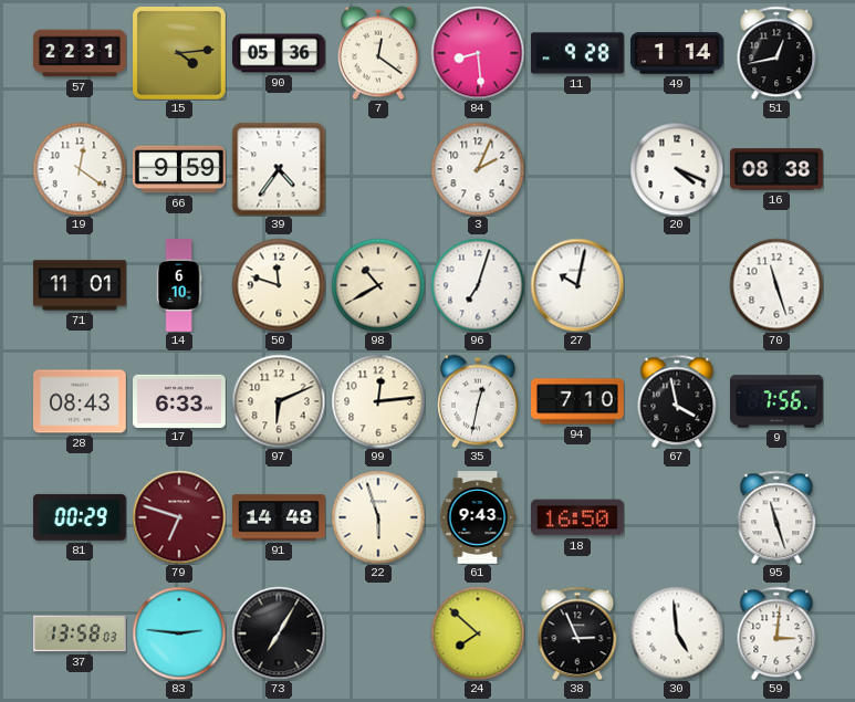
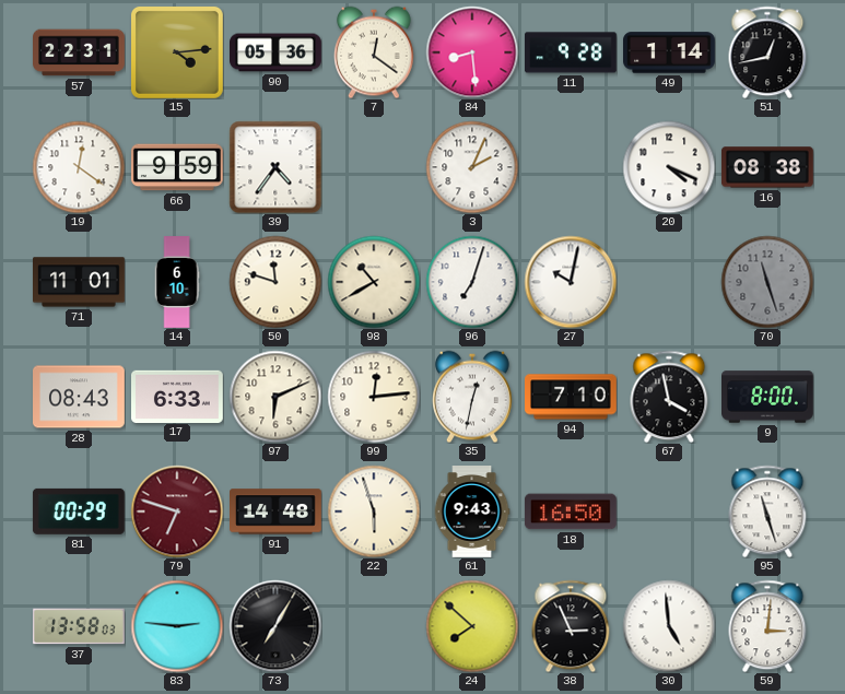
70 dial: white -> grey (767, 282)
9: 7:56 -> 8:00 (768, 397)
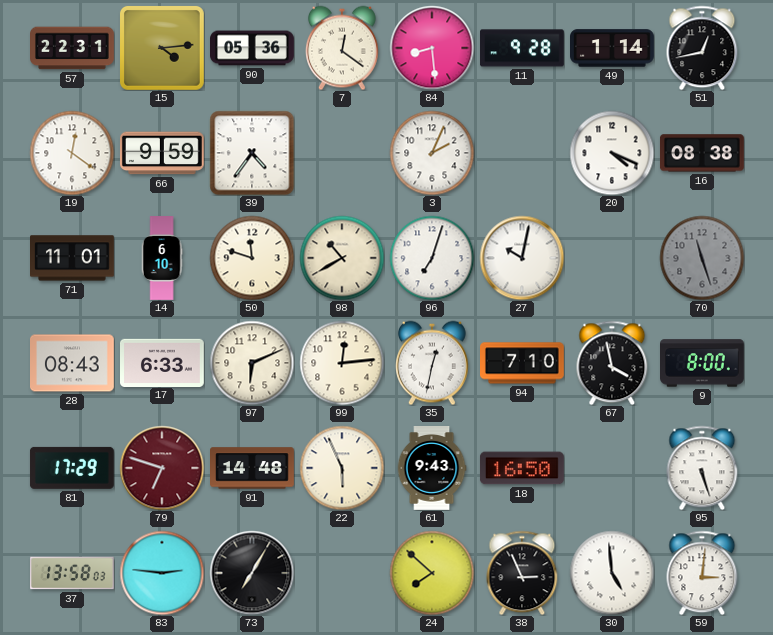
81: 00:29 -> 17:29 (72, 468)
22: 5:57 -> 5:56 (342, 468)
95: 11:27 -> 5:27 (702, 468)
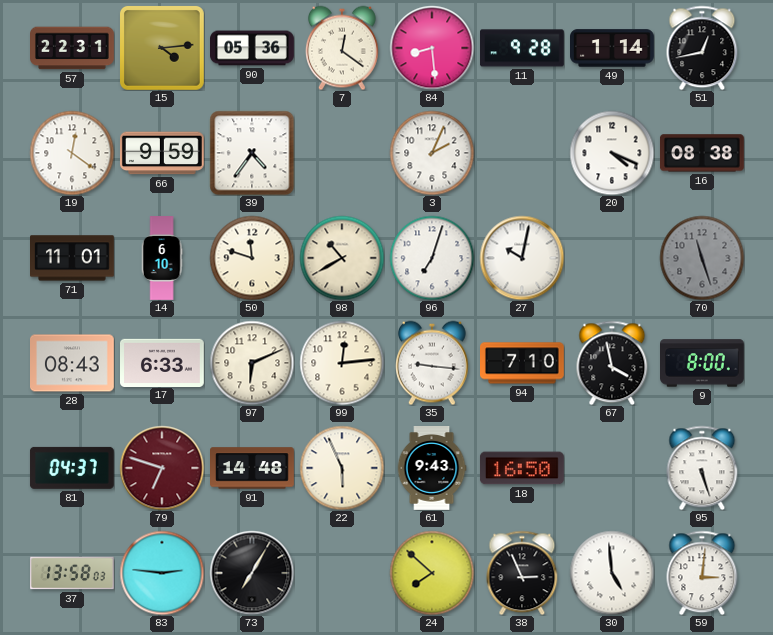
35: 12:32 -> 9:16 (432, 363)
81: 17:29 -> 04:37 (72, 468)
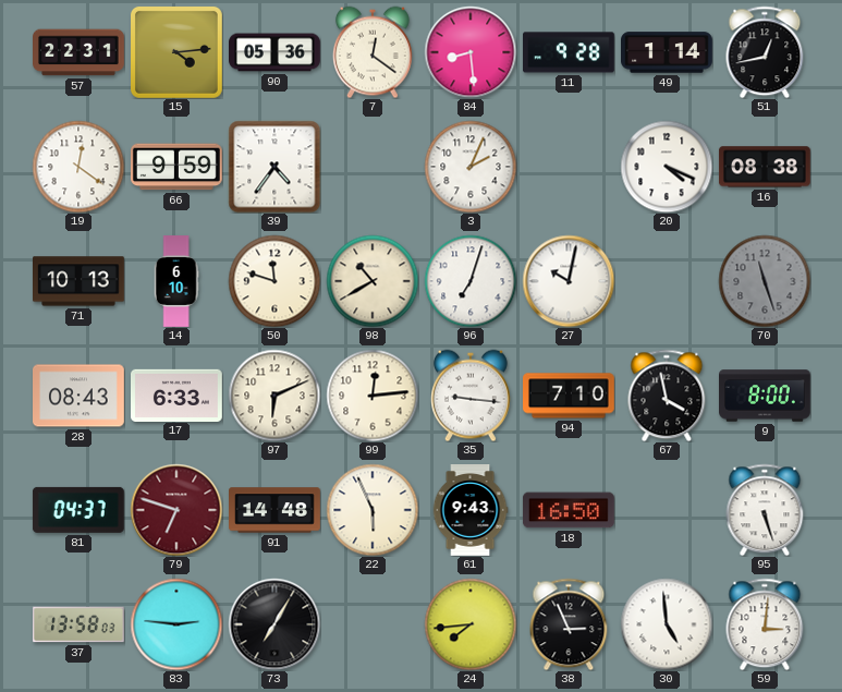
71: 11:01 -> 10:13 (80, 281)
24: 7:52 -> 7:44 (471, 624)
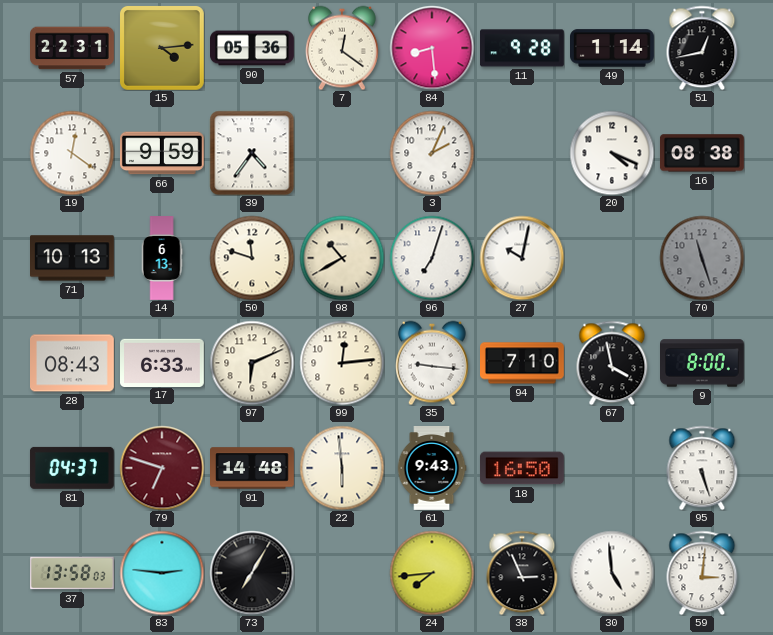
14: 6:10 -> 6:13 (162, 258)
22: 5:56 -> 5:59 (342, 468)
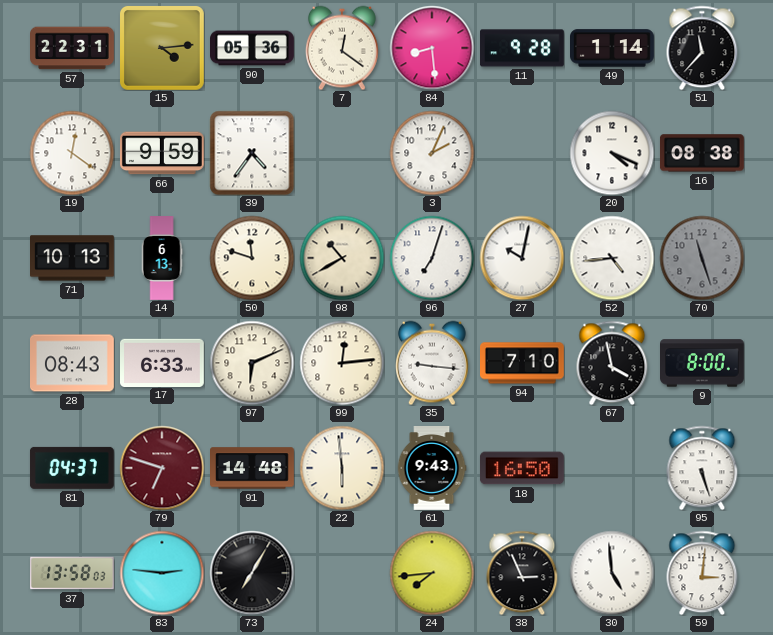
51: 12:43 -> 11:37 (702, 48)
52: none -> 4:44 (612, 258)
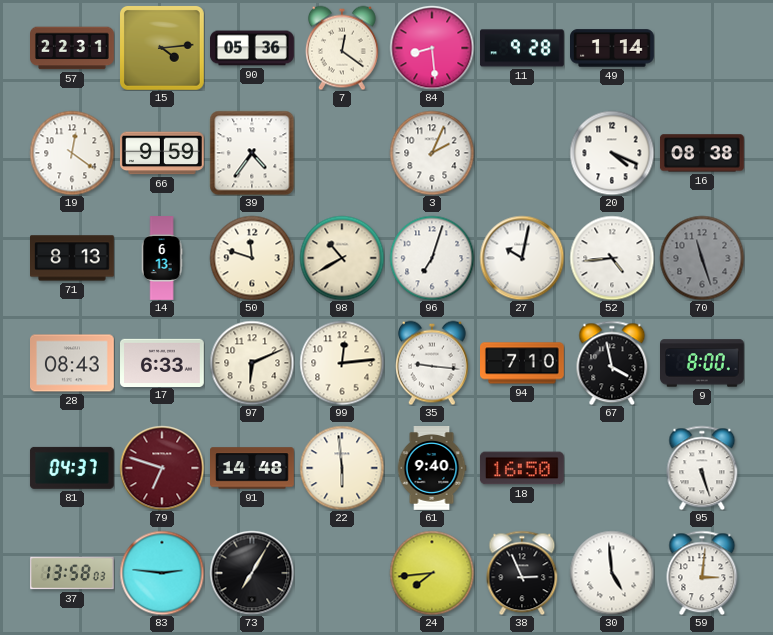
51: 11:37 -> none (702, 48)
71: 10:13 -> 8:13 (73, 258)
61: 9:43 -> 9:40 (432, 469)
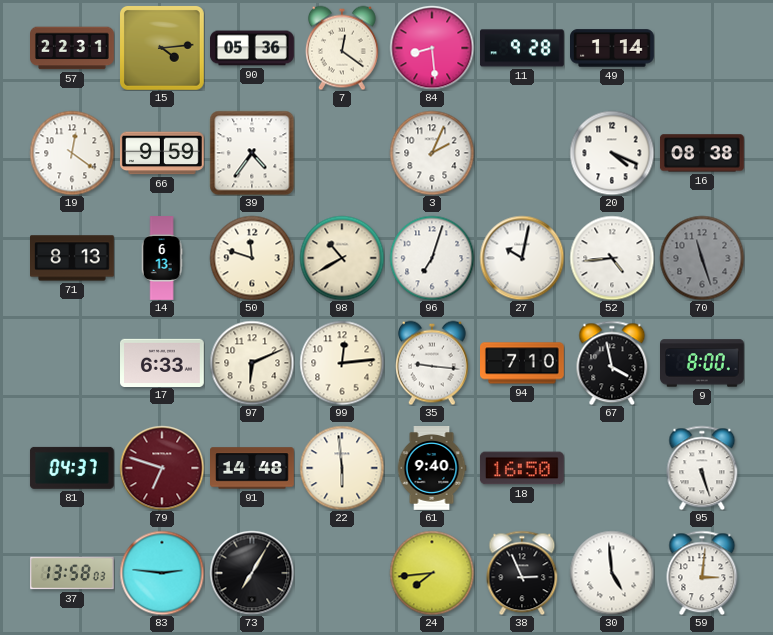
28: 08:43 -> none (73, 363)
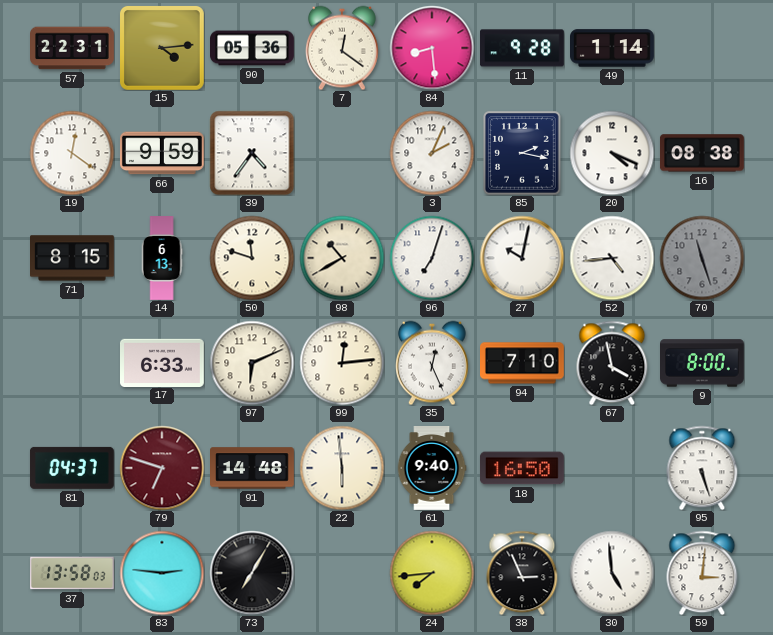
85: none -> 2:17 (522, 153)
71: 8:13 -> 8:15 (73, 258)
35: 9:16 -> 12:26 (432, 363)
